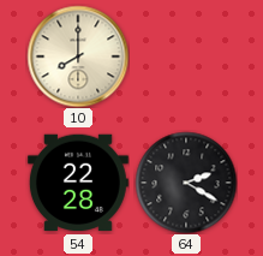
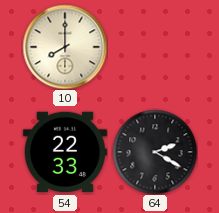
54: 22:28 -> 22:33 (65, 152)
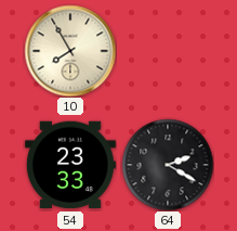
10: 8:00 -> 7:55 (70, 51)
54: 22:33 -> 23:33 (70, 165)
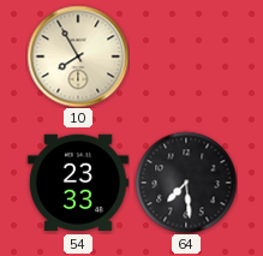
64: 2:20 -> 7:29 (186, 183)
